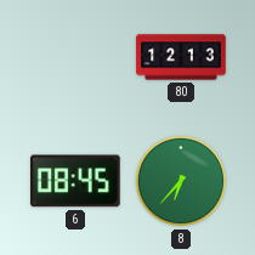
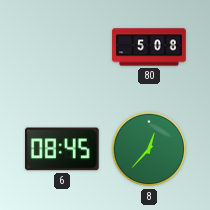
80: 12:13 -> 5:08 (149, 47)
8: 6:37 -> 12:37 (149, 149)
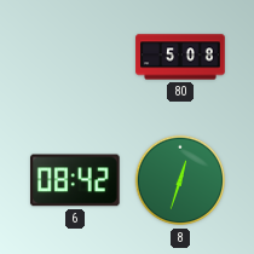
6: 08:45 -> 08:42 (76, 180)
8: 12:37 -> 12:33 (180, 180)
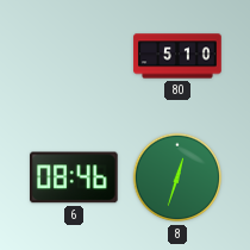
80: 5:08 -> 5:10 (177, 56)
6: 08:42 -> 08:46 (75, 177)
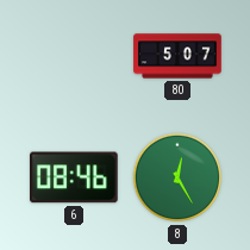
80: 5:10 -> 5:07 (177, 56)
8: 12:33 -> 12:25 (177, 177)
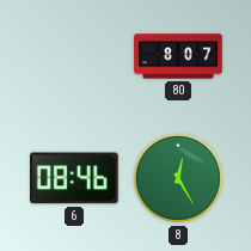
80: 5:07 -> 8:07 (178, 56)
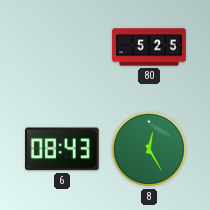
80: 8:07 -> 5:25 (149, 47)
6: 08:46 -> 08:43 (63, 149)
